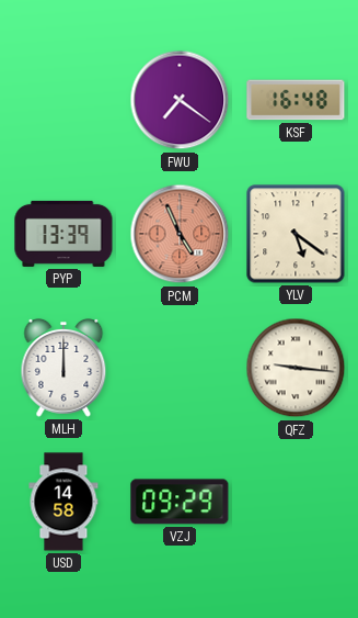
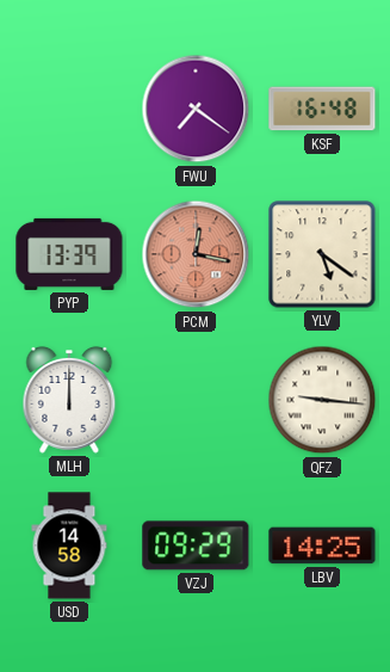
PCM: 4:56 -> 12:17 (196, 254)
LBV: none -> 14:25 (322, 545)
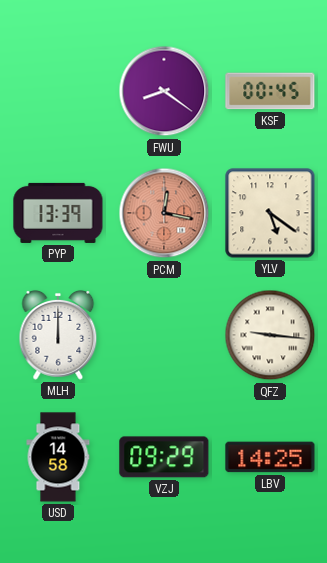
FWU: 7:21 -> 8:21 (164, 91)
KSF: 16:48 -> 00:45 (270, 91)
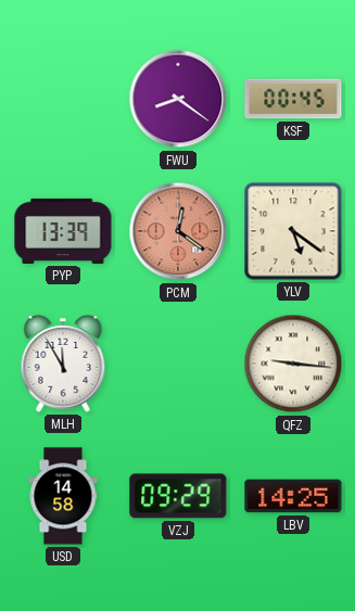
PCM: 12:17 -> 12:21 (178, 231)
MLH: 12:00 -> 11:55 (63, 364)
